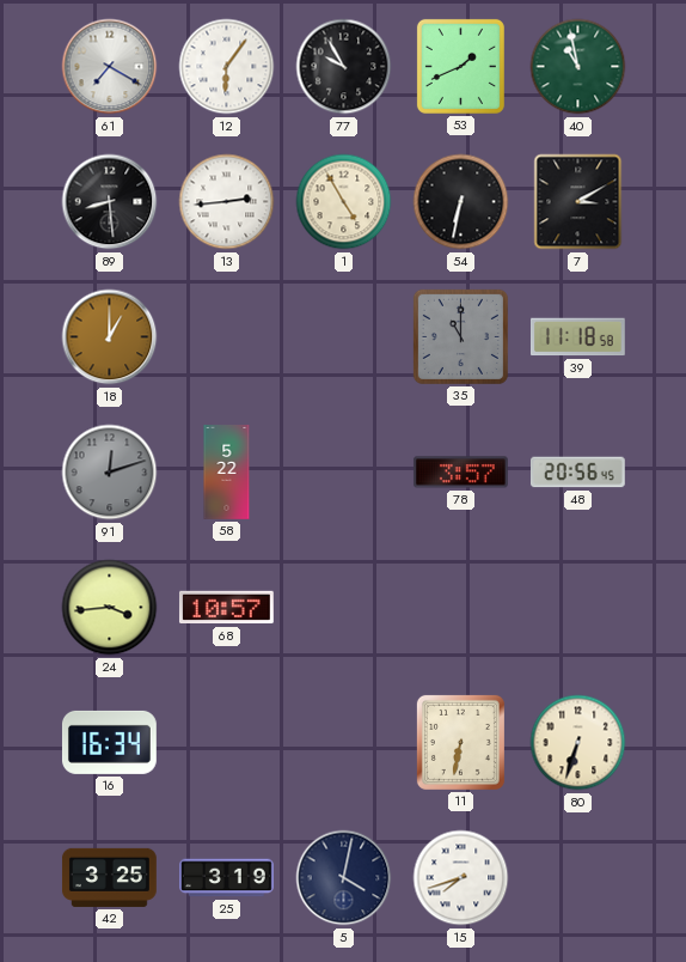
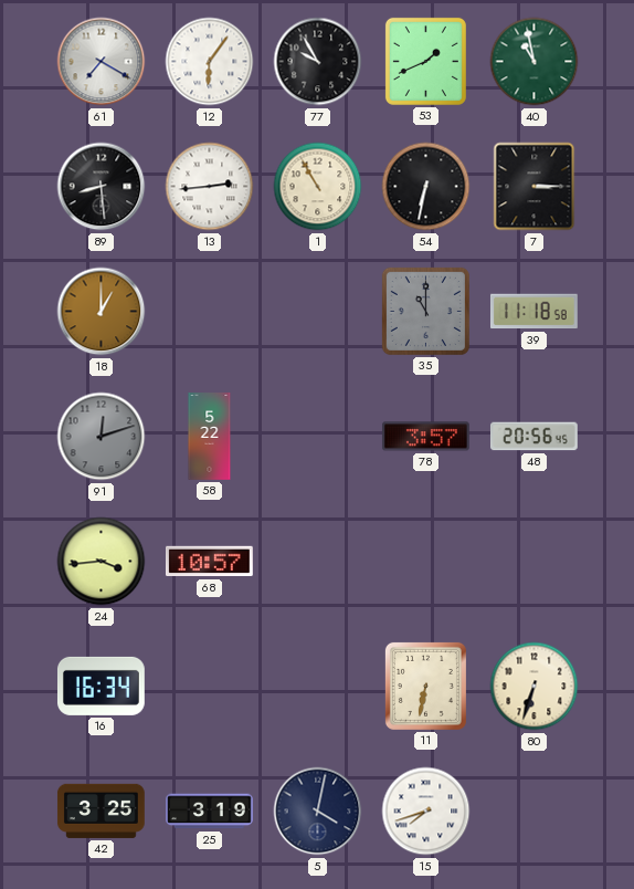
1: 4:55 -> 10:55 (318, 187)
7: 3:10 -> 3:15 (535, 187)
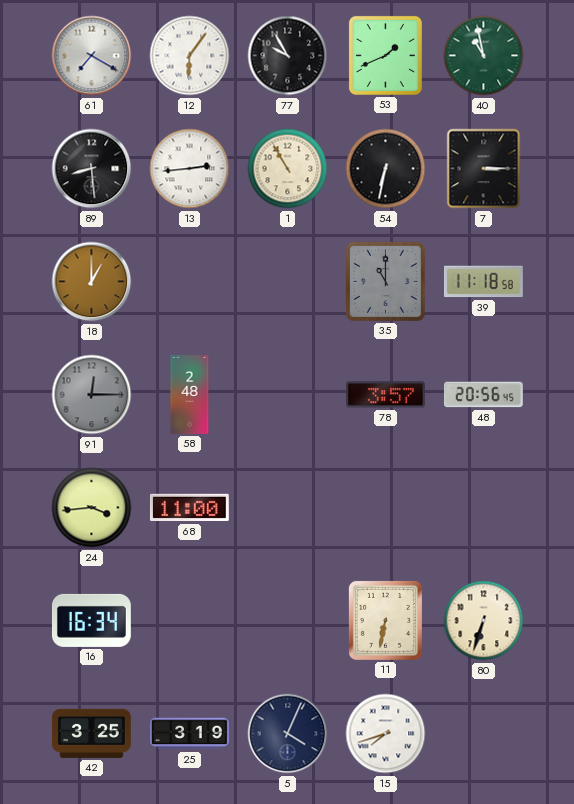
91: 12:12 -> 12:15 (92, 395)
58: 5:22 -> 2:48 (190, 395)
68: 10:57 -> 11:00 (189, 508)
5: 4:02 -> 4:04 (288, 734)
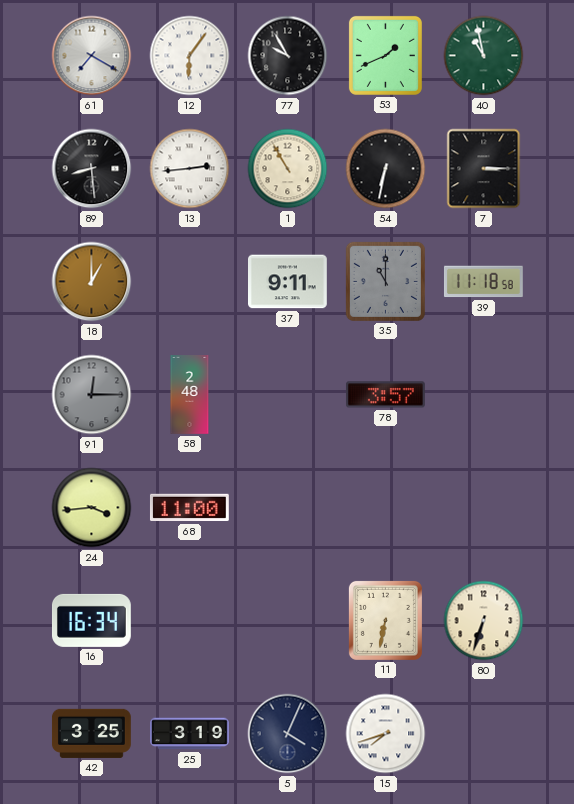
37: none -> 9:11 (288, 282)
48: 20:56 -> none (484, 395)
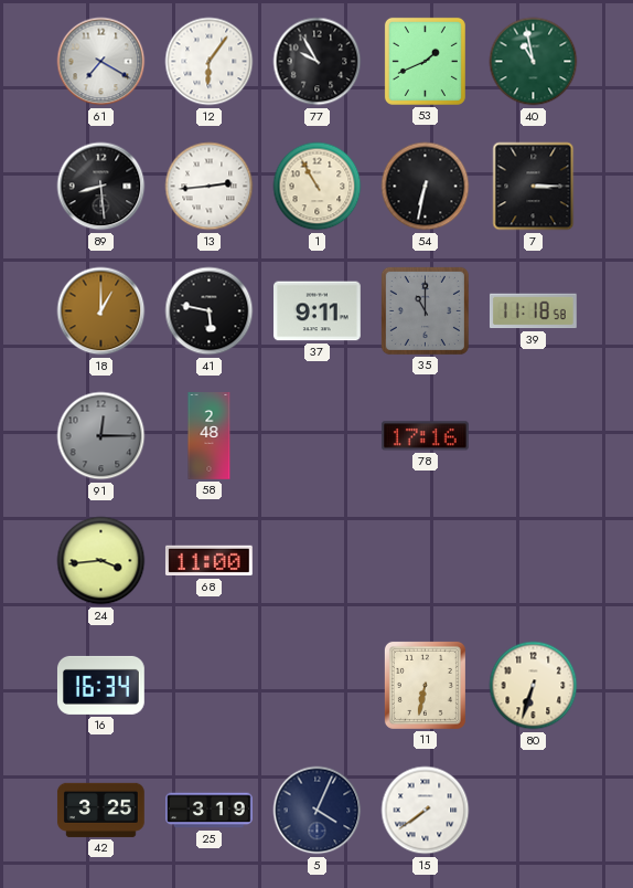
41: none -> 5:47 (210, 311)
78: 3:57 -> 17:16 (425, 436)
15: 7:42 -> 7:39 (426, 811)
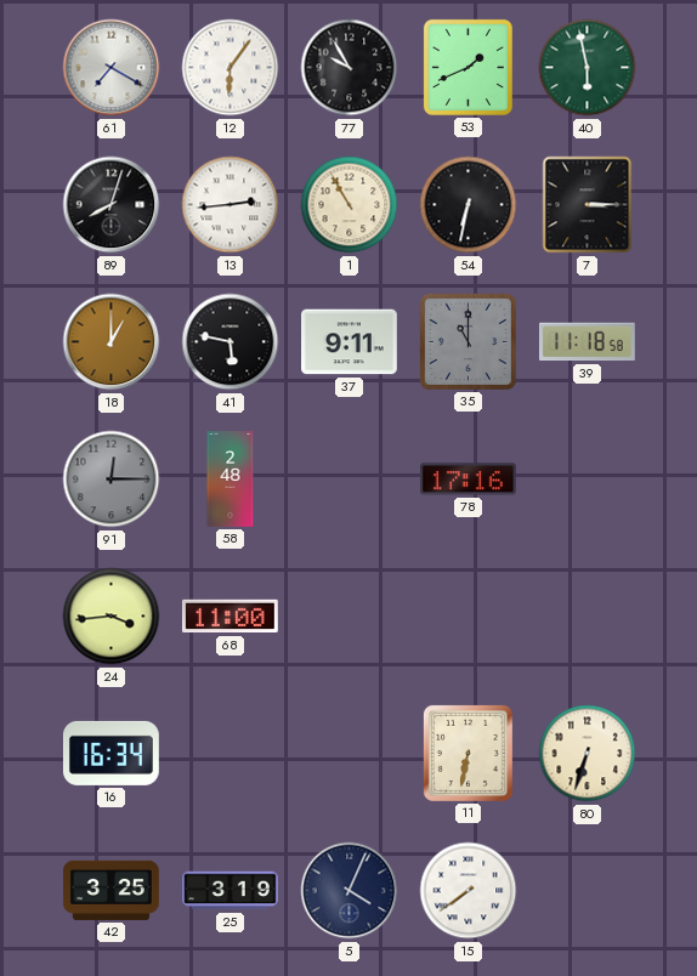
40: 10:58 -> 5:58 (588, 68)
89: 8:29 -> 8:03 (112, 205)
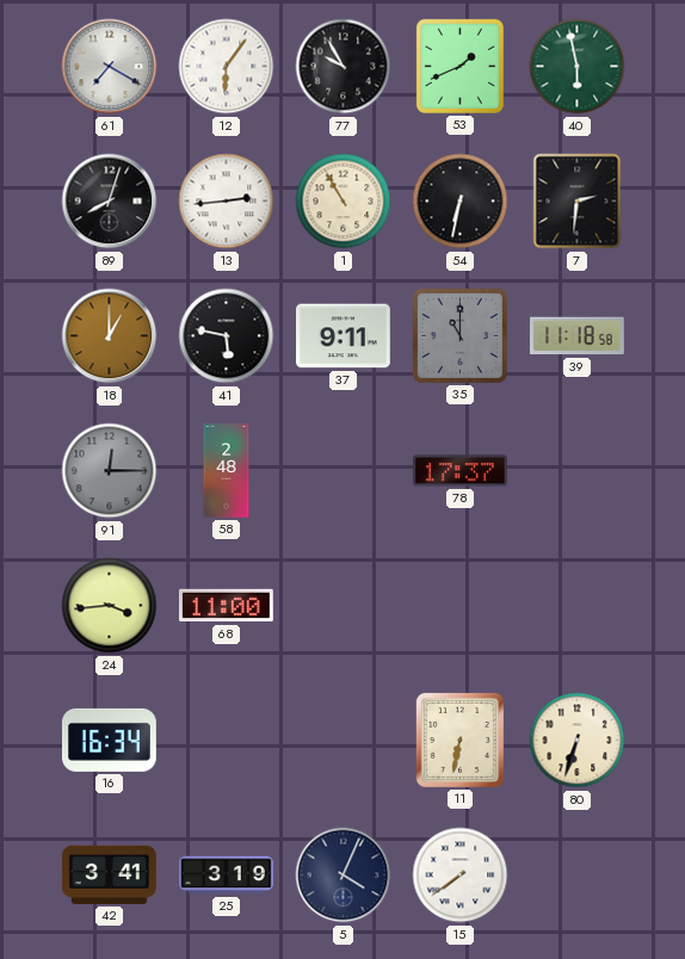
7: 3:15 -> 2:31 (578, 202)
78: 17:16 -> 17:37 (459, 471)
42: 3:25 -> 3:41 (109, 874)
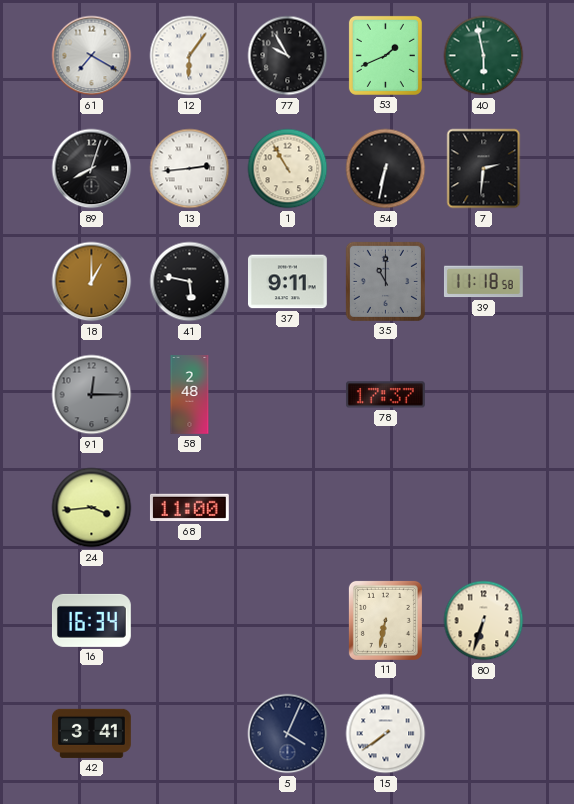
25: 3:19 -> none (227, 876)
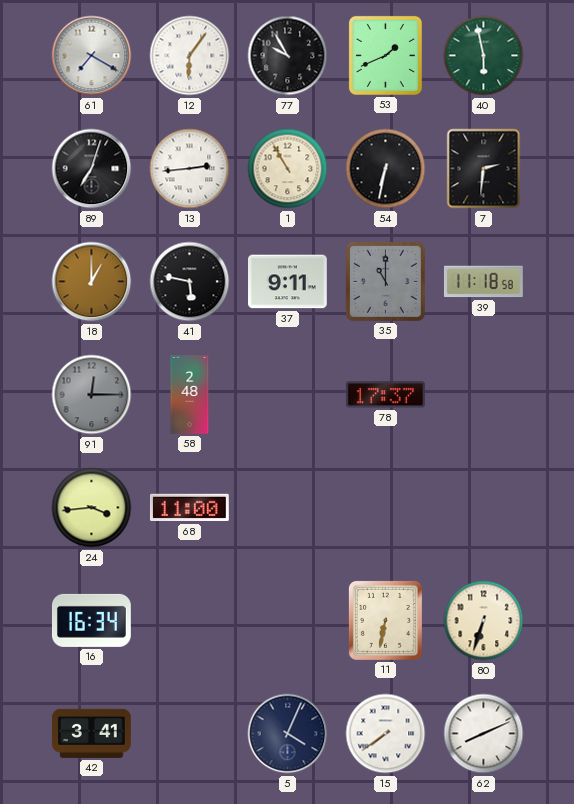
89: 8:03 -> 7:03 (92, 169)
62: none -> 8:11 (484, 734)
